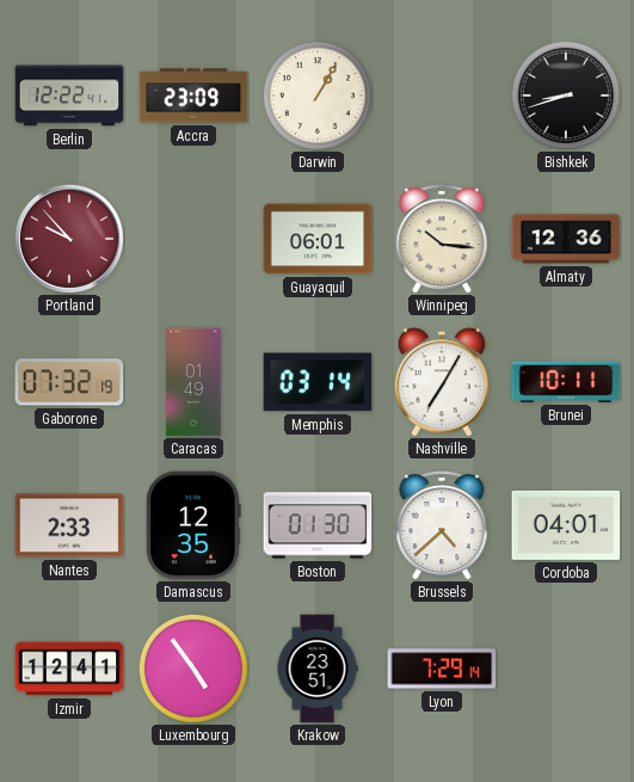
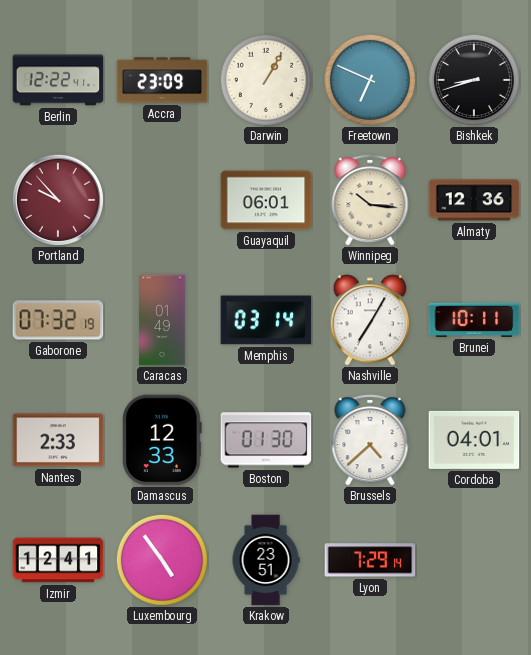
Freetown: none -> 6:49 (370, 80)
Damascus: 12:35 -> 12:33 (163, 440)
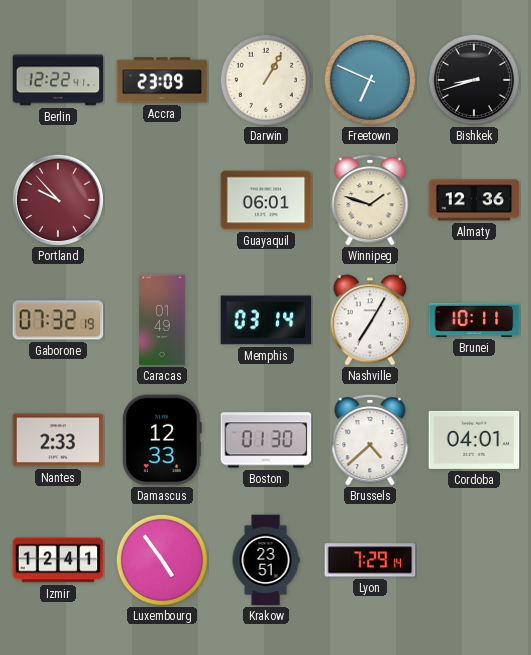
Winnipeg: 10:16 -> 1:48 (370, 200)
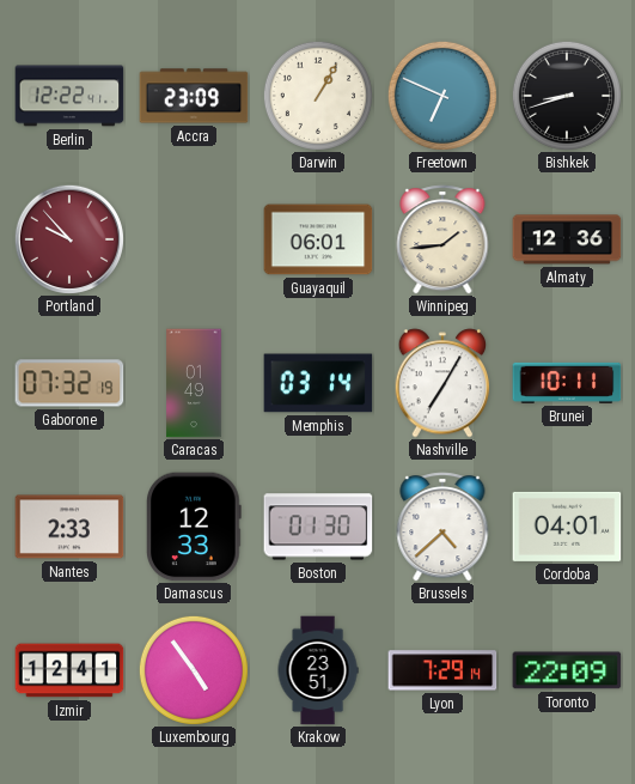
Winnipeg: 1:48 -> 1:44 (442, 239)
Toronto: none -> 22:09 (567, 670)
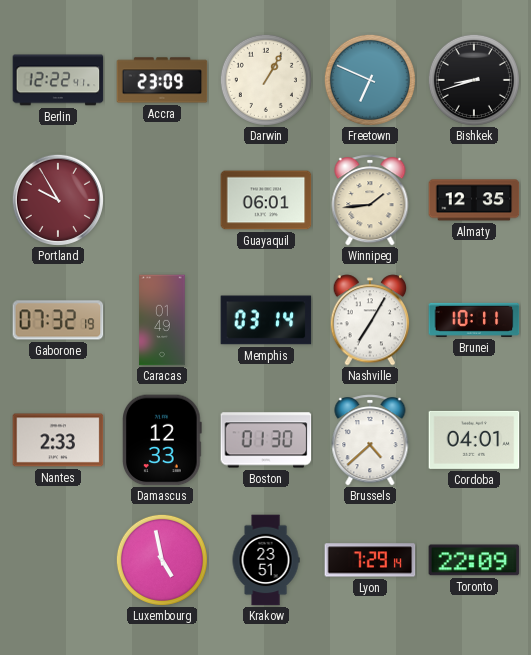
Portland: 9:53 -> 9:55 (58, 200)
Almaty: 12:36 -> 12:35 (474, 200)
Izmir: 12:41 -> none (69, 670)
Luxembourg: 4:54 -> 4:58 (162, 560)
